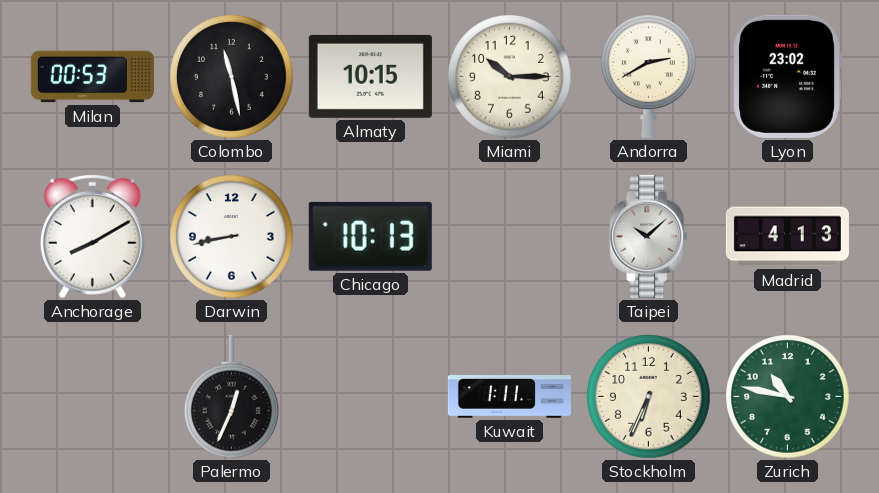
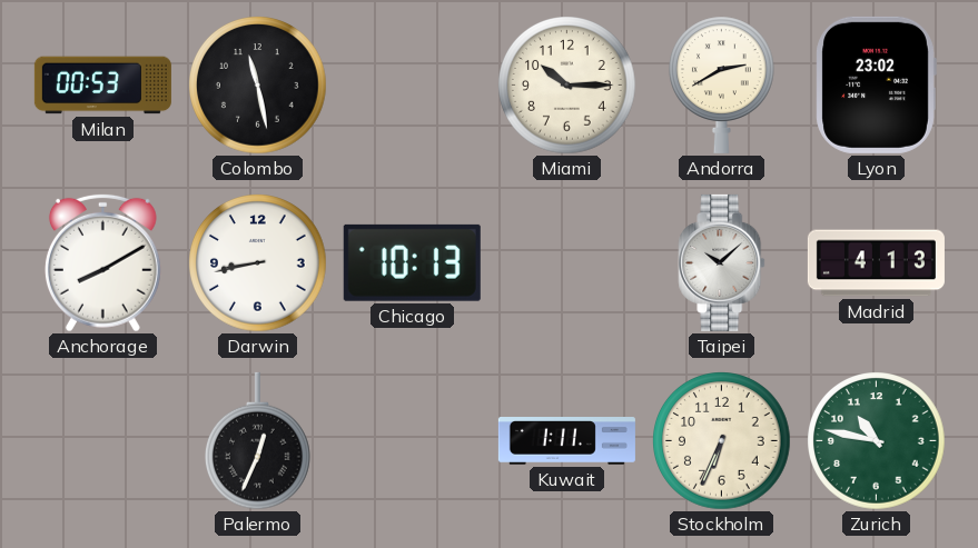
Almaty: 10:15 -> none (370, 76)
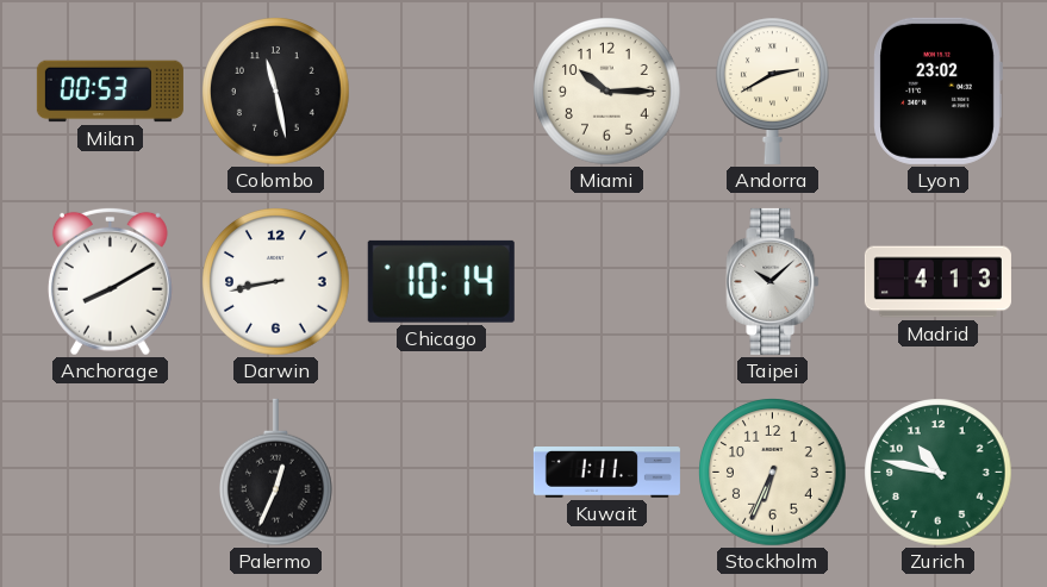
Chicago: 10:13 -> 10:14 (441, 281)
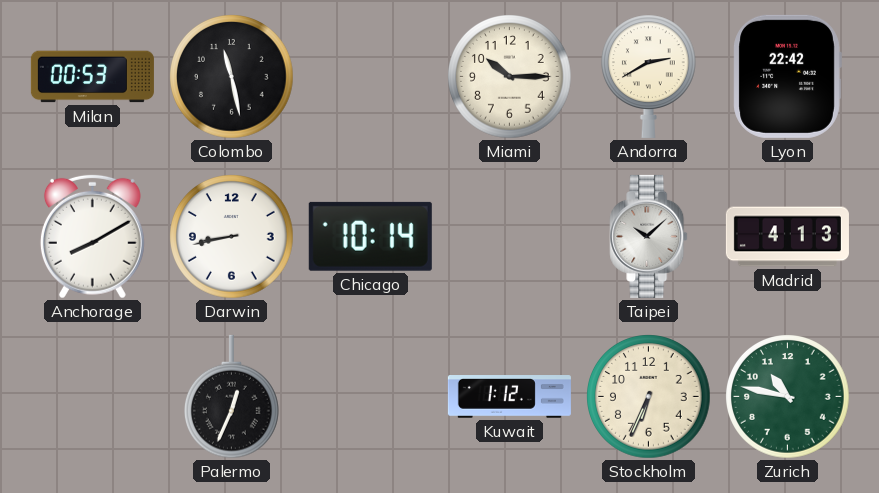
Lyon: 23:02 -> 22:42 (787, 76)
Kuwait: 1:11 -> 1:12 (509, 397)
